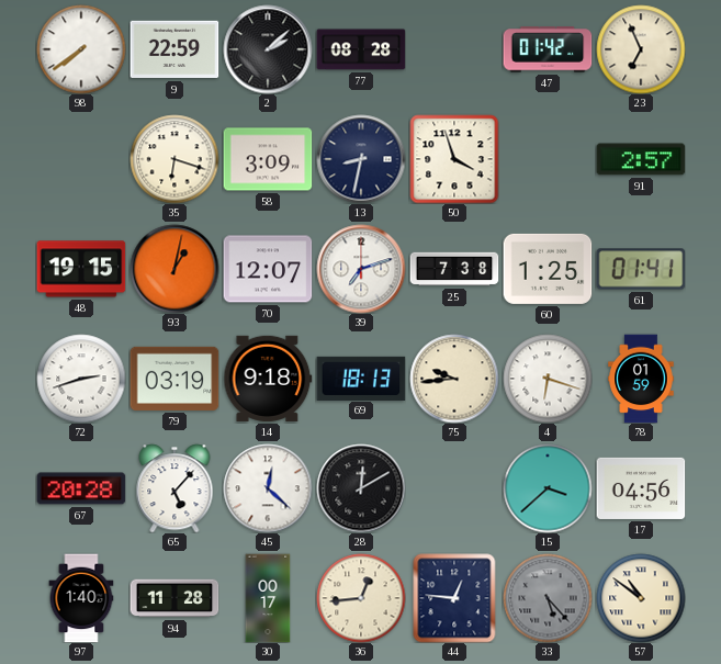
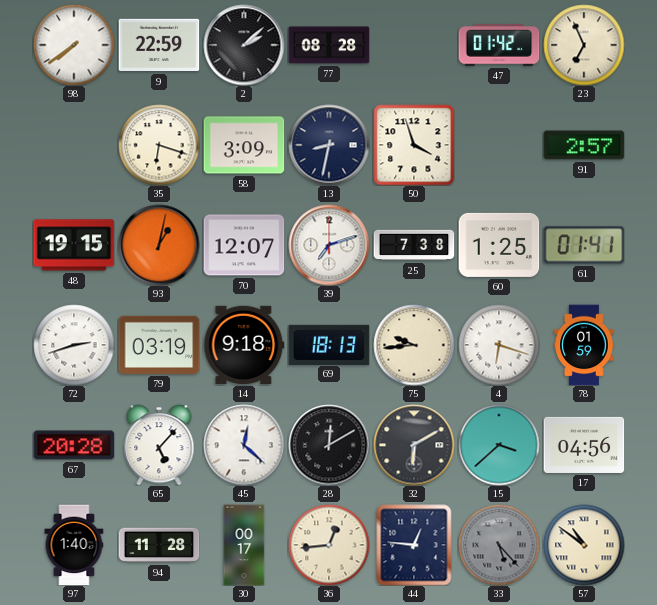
32: none -> 6:10 (414, 445)
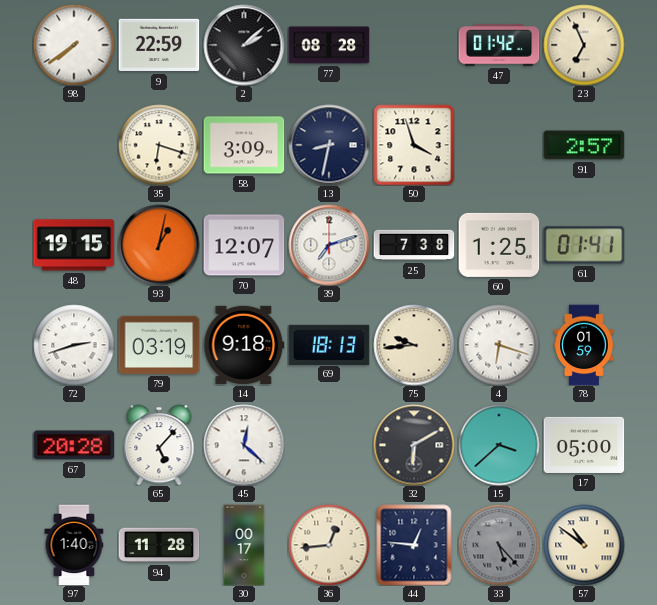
28: 12:10 -> none (329, 445)
17: 04:56 -> 05:00 (584, 445)
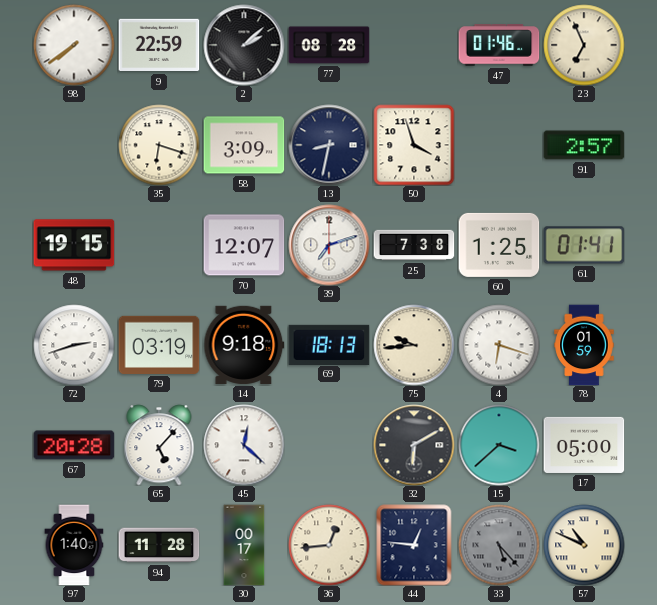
47: 01:42 -> 01:46 (499, 45)
93: 1:02 -> none (159, 245)
57: 10:51 -> 10:49 (584, 545)
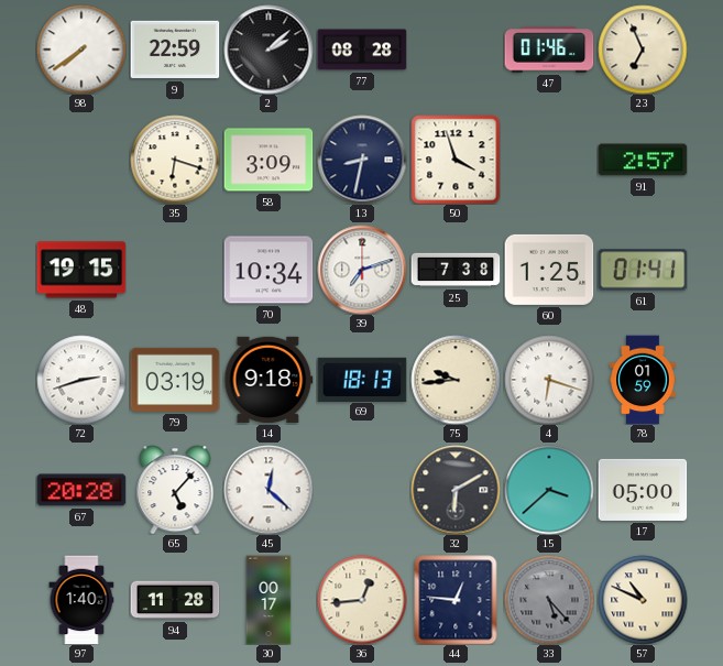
70: 12:07 -> 10:34 (269, 270)
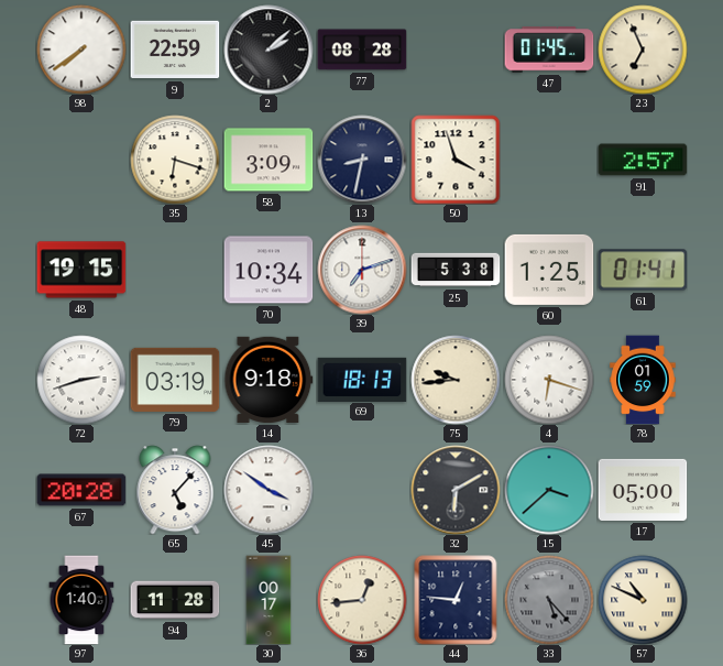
47: 01:46 -> 01:45 (549, 50)
25: 7:38 -> 5:38 (456, 270)
45: 12:22 -> 3:51 (269, 490)
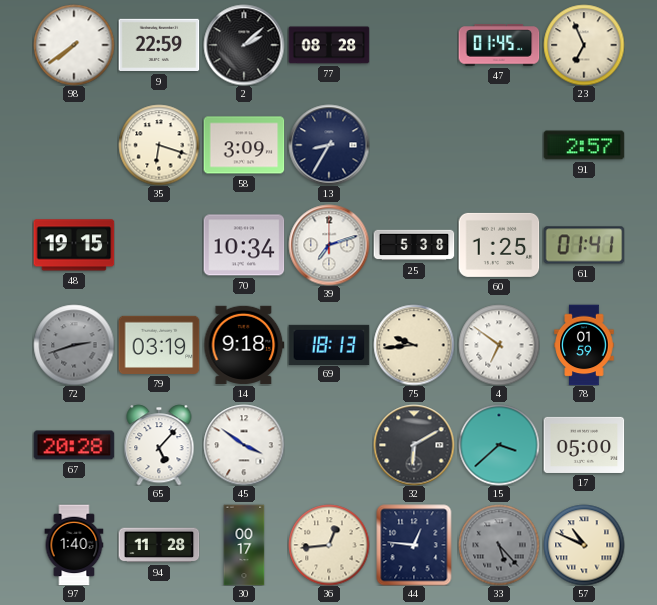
13: 8:32 -> 8:35 (329, 145)
50: 3:57 -> none (456, 160)
72 dial: white -> grey (74, 345)
4: 6:18 -> 6:51 (499, 345)
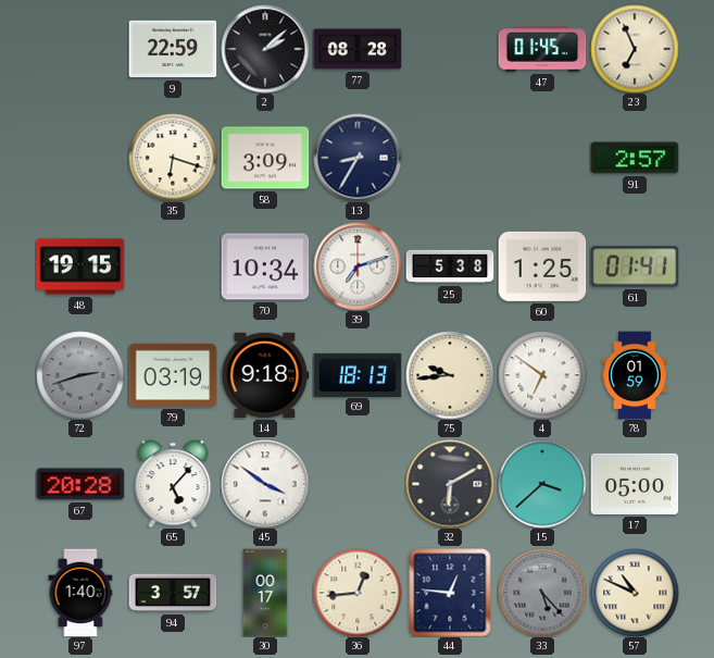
98: 7:39 -> none (74, 45)
94: 11:28 -> 3:57 (173, 593)
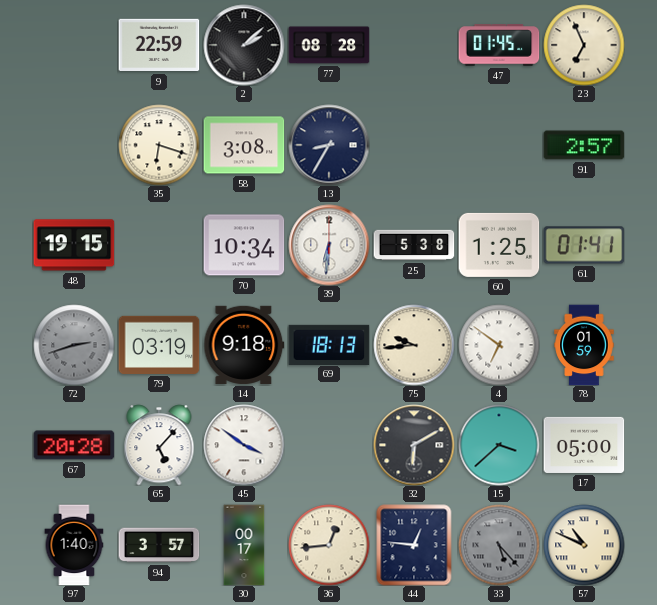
58: 3:09 -> 3:08 (244, 145)
39: 7:12 -> 6:31 (329, 245)
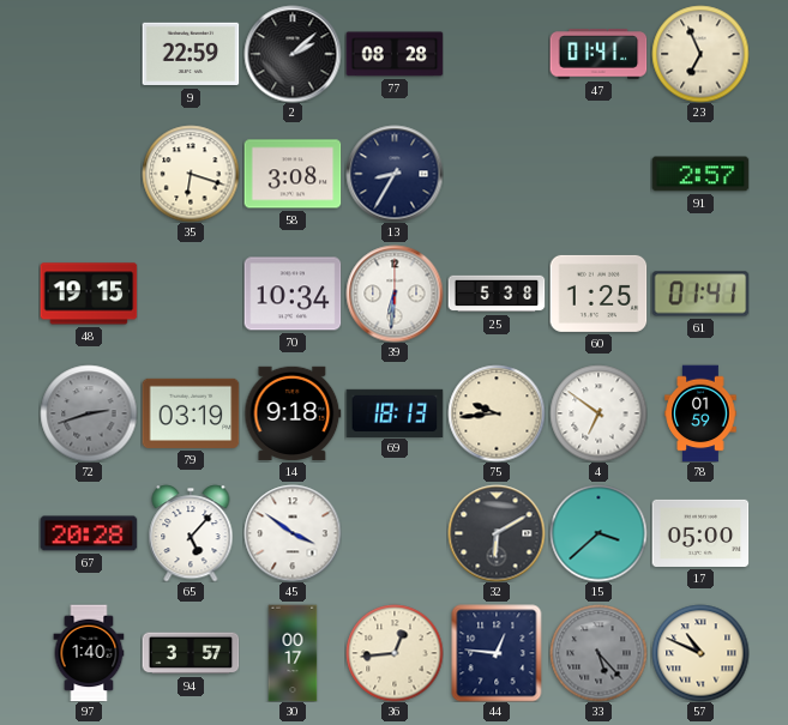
47: 01:45 -> 01:41 (598, 54)
